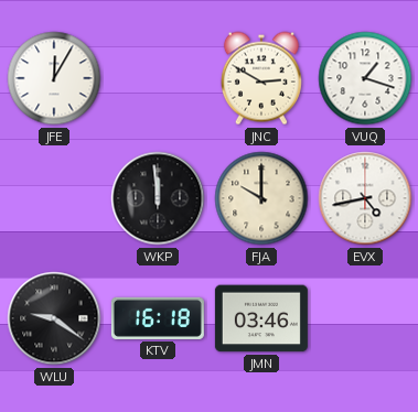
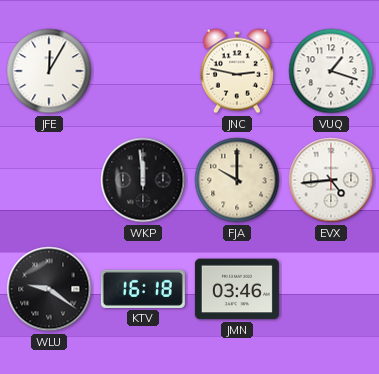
JNC: 2:50 -> 2:47 (237, 71)
EVX: 4:43 -> 4:44 (331, 180)
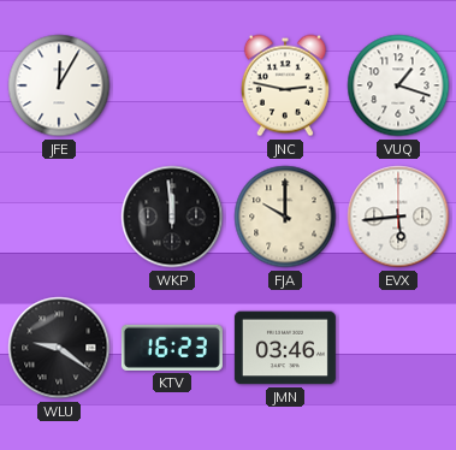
EVX: 4:44 -> 5:44 (398, 217)
KTV: 16:18 -> 16:23 (172, 348)
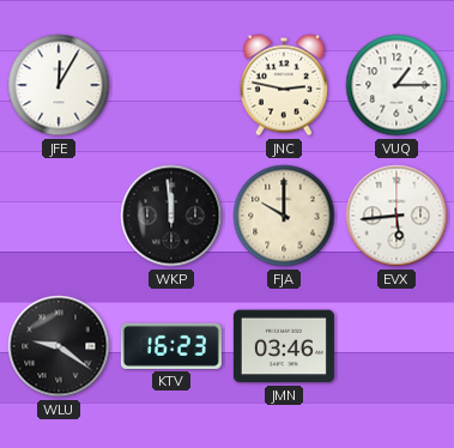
VUQ: 1:18 -> 1:15 (397, 85)
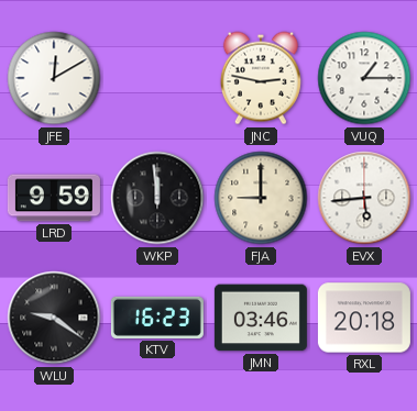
JFE: 12:05 -> 12:10 (54, 78)
LRD: none -> 9:59 (54, 198)
FJA: 10:00 -> 9:00 (261, 198)
RXL: none -> 20:18 (364, 318)
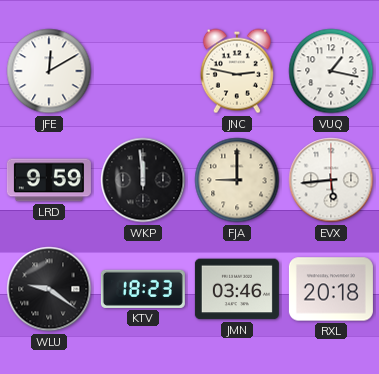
VUQ: 1:15 -> 1:17 (331, 71)
KTV: 16:23 -> 18:23 (143, 289)
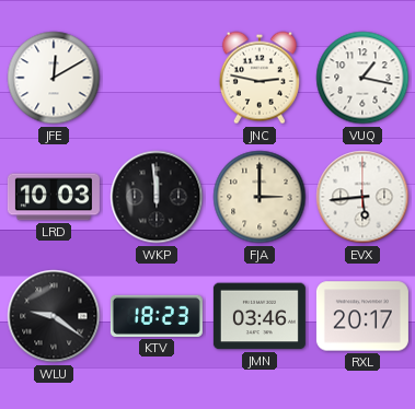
LRD: 9:59 -> 10:03 (54, 197)
FJA: 9:00 -> 3:00 (260, 197)
RXL: 20:18 -> 20:17 (362, 316)
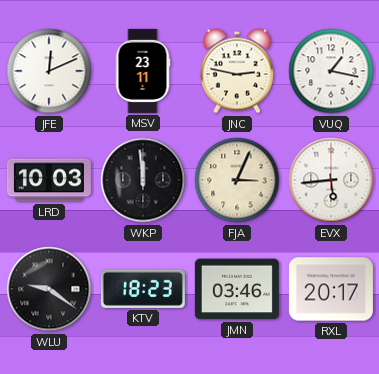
JFE: 12:10 -> 12:11 (49, 71)
MSV: none -> 23:11 (143, 71)
FJA: 3:00 -> 3:04 (237, 180)
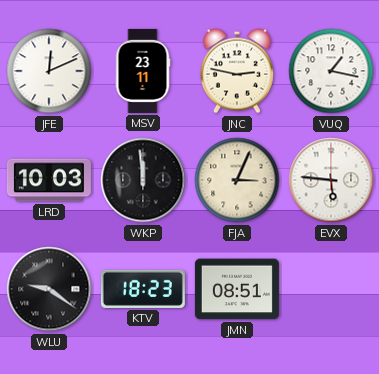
EVX: 5:44 -> 5:46 (331, 180)
JMN: 03:46 -> 08:51 (237, 289)
RXL: 20:17 -> none (331, 289)
